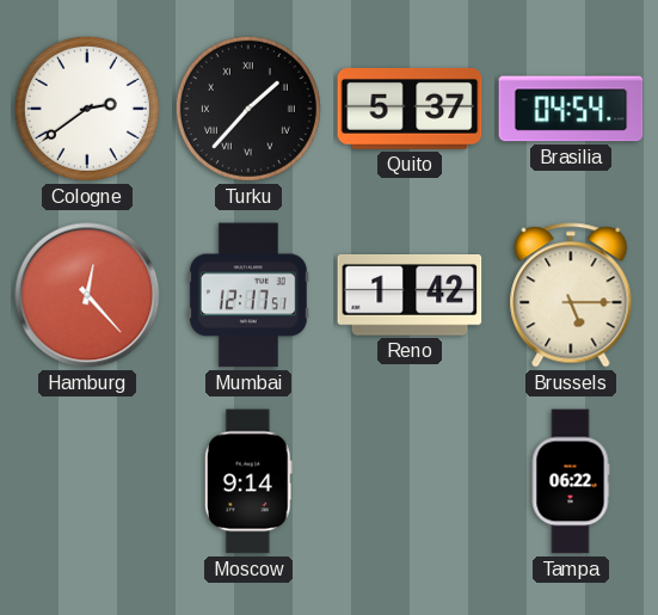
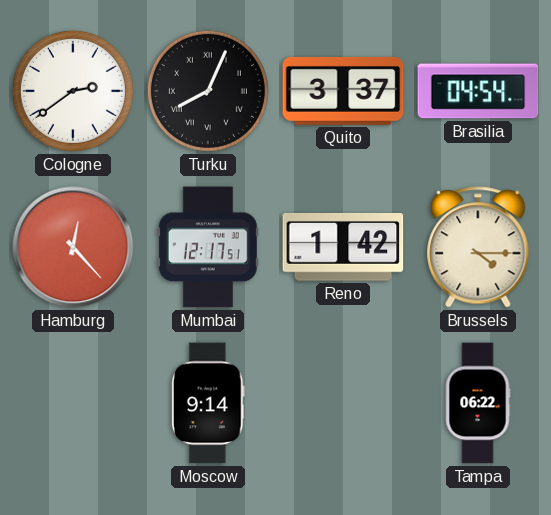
Turku: 1:37 -> 8:04 (208, 91)
Quito: 5:37 -> 3:37 (343, 91)
Brussels: 5:15 -> 4:15 (478, 247)
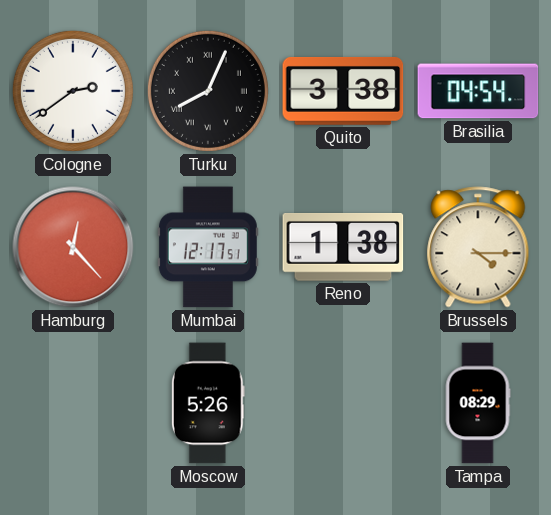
Quito: 3:37 -> 3:38 (343, 91)
Reno: 1:42 -> 1:38 (343, 248)
Moscow: 9:14 -> 5:26 (208, 403)
Tampa: 06:22 -> 08:29 (478, 403)
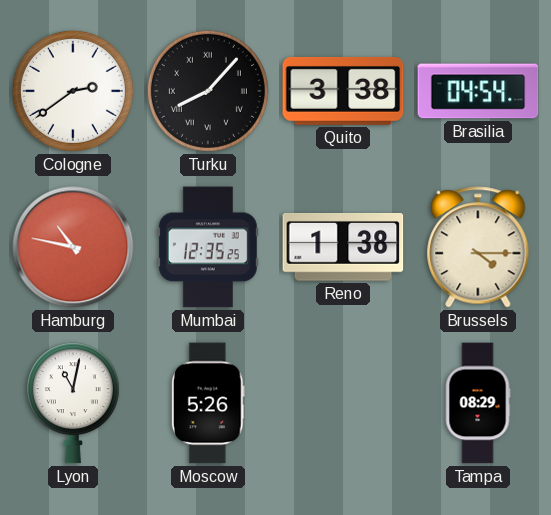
Turku: 8:04 -> 8:07 (208, 91)
Hamburg: 12:23 -> 10:47 (73, 247)
Mumbai: 12:17 -> 12:35 (208, 247)
Lyon: none -> 11:02 (73, 403)
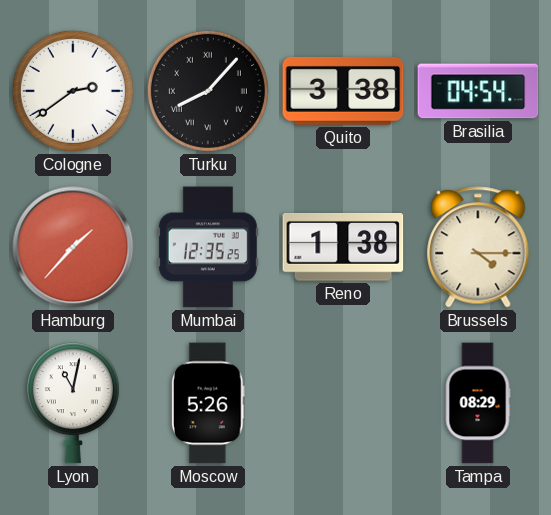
Hamburg: 10:47 -> 1:37 (73, 247)
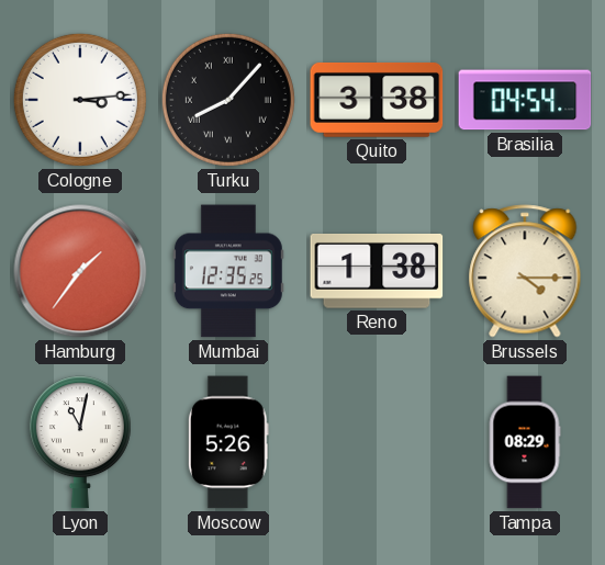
Cologne: 2:39 -> 3:14 (80, 100)
Hamburg: 1:37 -> 1:36 (80, 271)
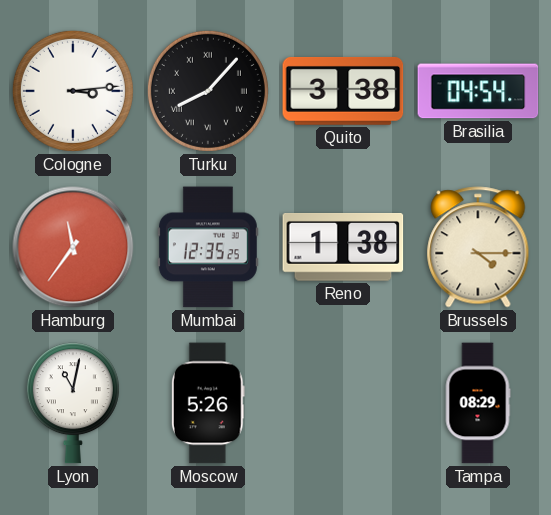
Hamburg: 1:36 -> 11:36 (73, 247)
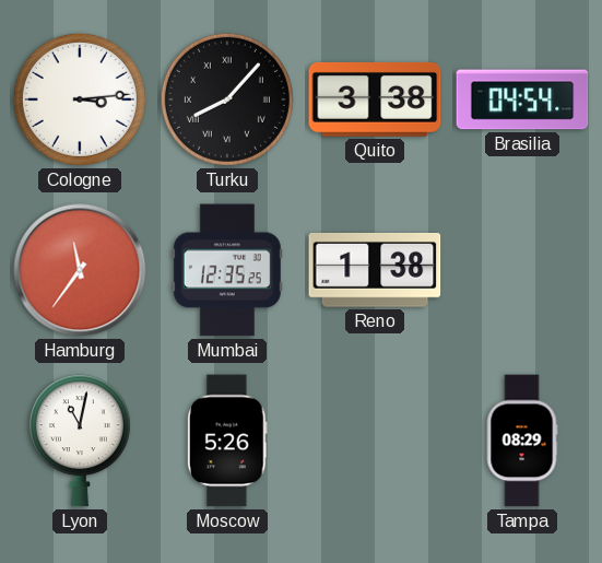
Brussels: 4:15 -> none (478, 247)
